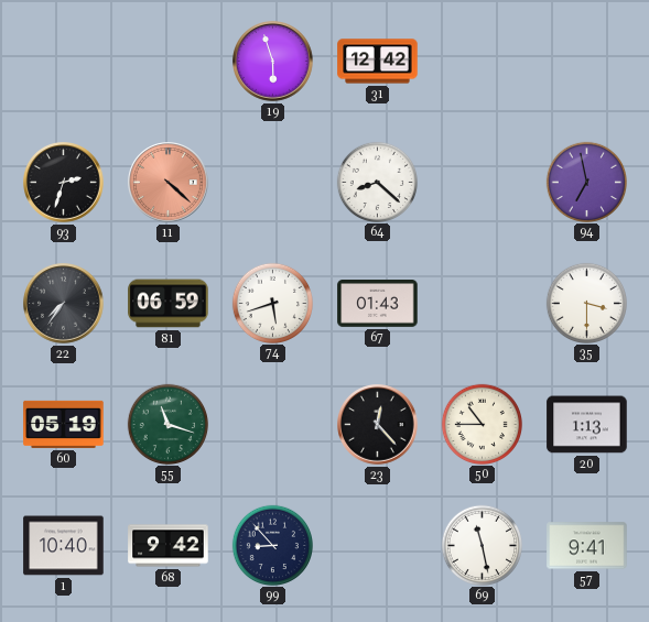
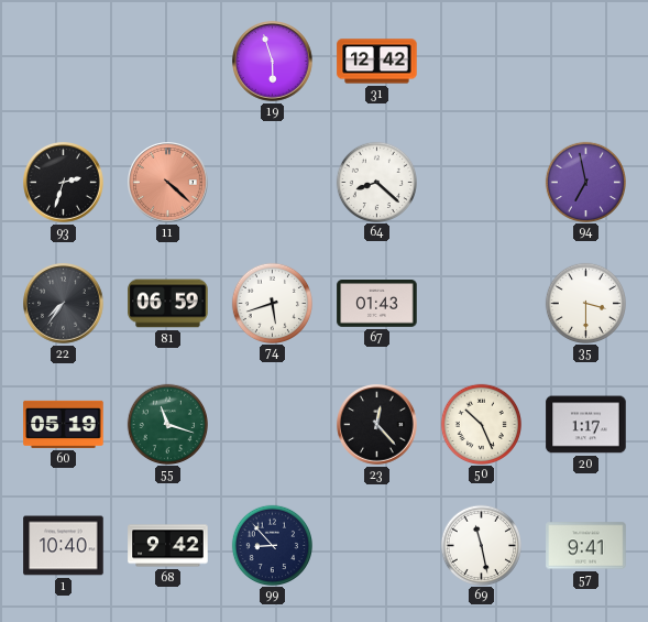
50: 10:45 -> 10:26 (481, 424)
20: 1:13 -> 1:17 (586, 425)
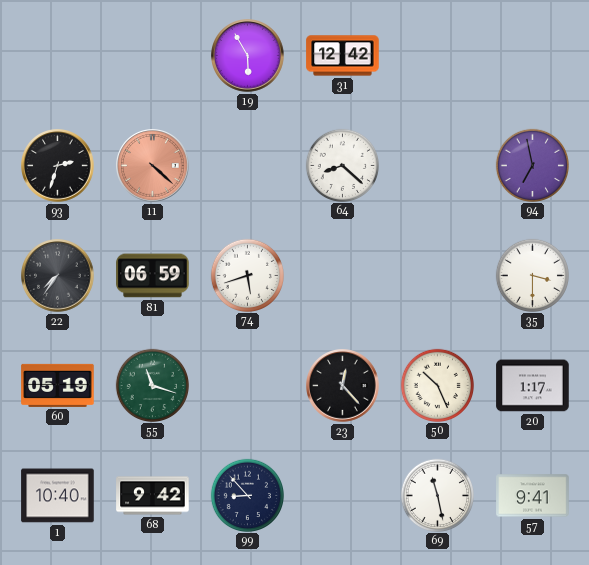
19: 5:57 -> 5:55 (248, 56)
67: 01:43 -> none (377, 304)
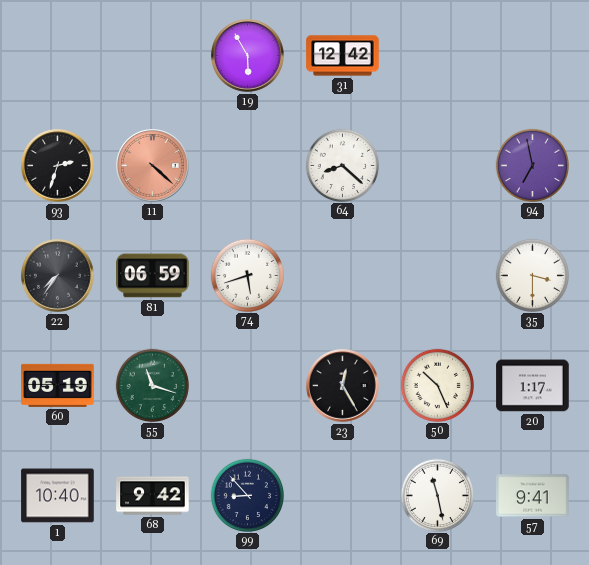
23: 12:23 -> 12:25 (343, 386)
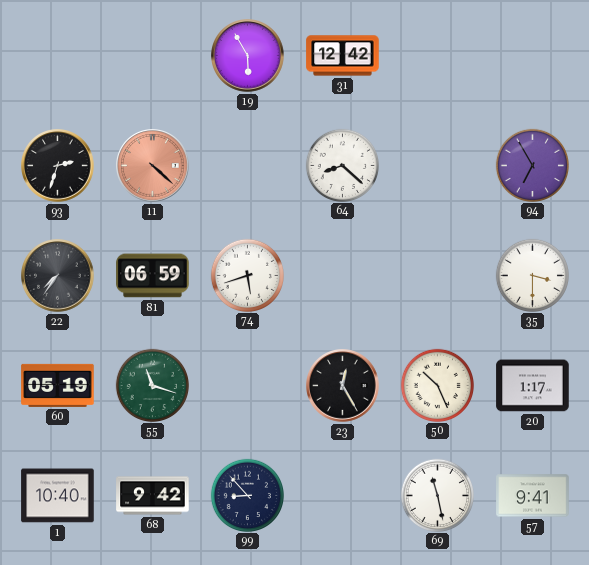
94: 6:58 -> 6:55 (532, 165)
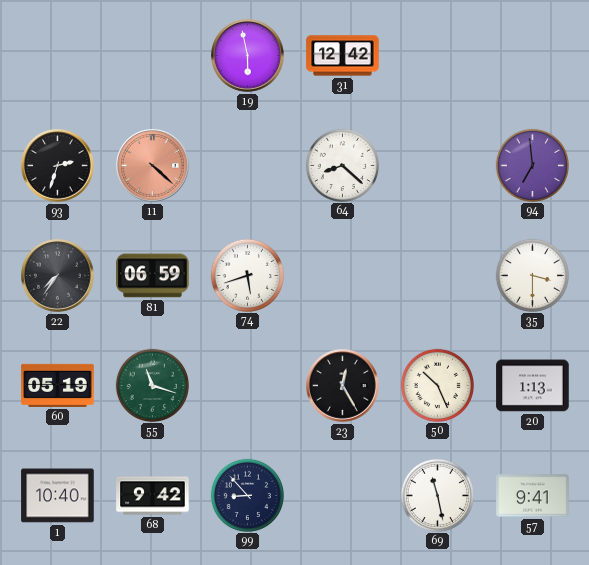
19: 5:55 -> 5:58 (248, 56)
94: 6:55 -> 6:59 (532, 165)
20: 1:17 -> 1:13 (533, 386)
